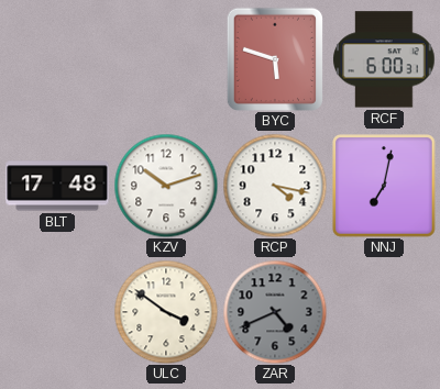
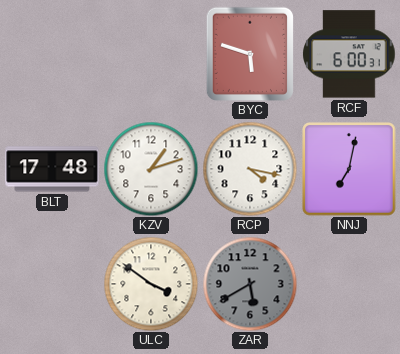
KZV: 10:12 -> 1:12 (151, 169)
ZAR: 4:41 -> 5:40 (250, 284)
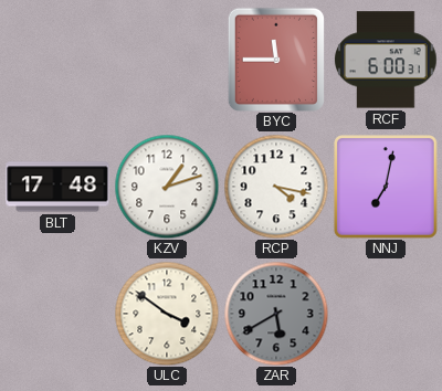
BYC: 5:48 -> 11:45 (276, 60)
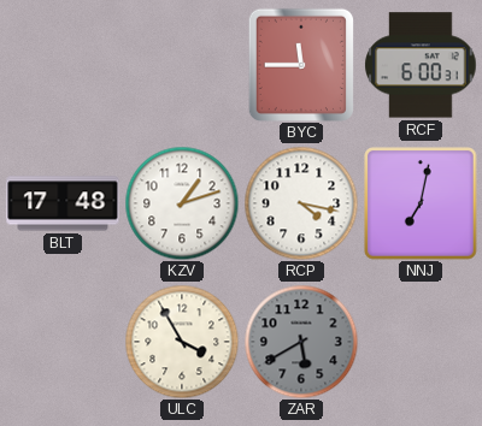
ULC: 3:51 -> 3:55 (182, 342)
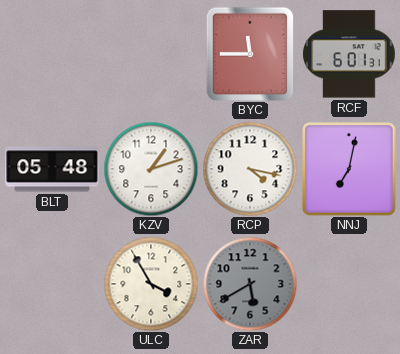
RCF: 6:00 -> 6:01 (349, 54)
BLT: 17:48 -> 05:48 (52, 169)
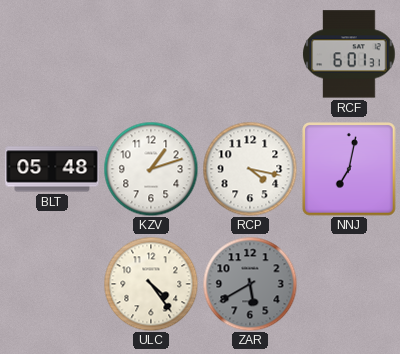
BYC: 11:45 -> none (250, 54)
ULC: 3:55 -> 4:24 (151, 284)
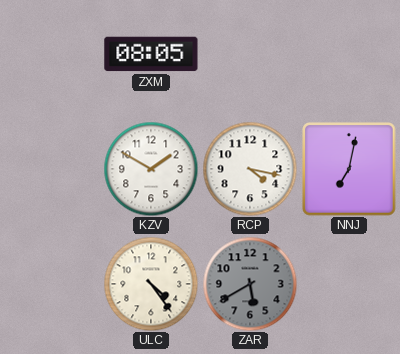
ZXM: none -> 08:05 (151, 54)
RCF: 6:01 -> none (349, 54)
BLT: 05:48 -> none (52, 169)
KZV: 1:12 -> 1:50 (151, 169)
